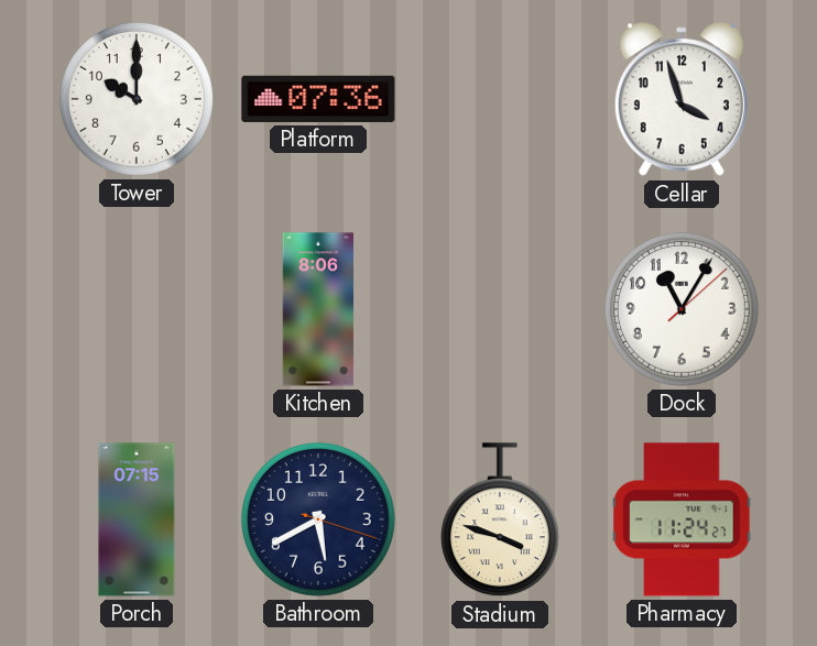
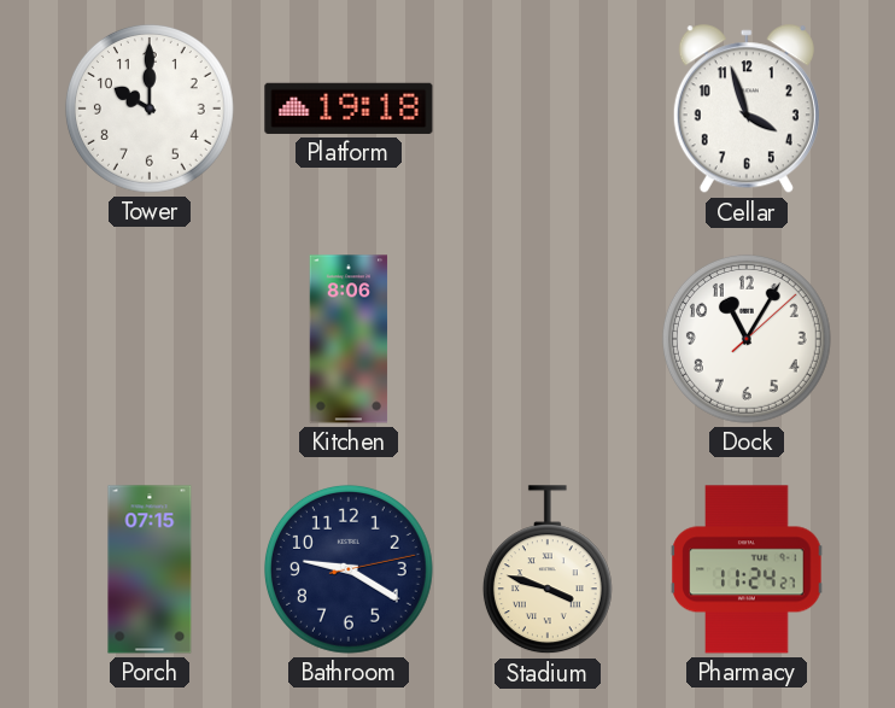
Platform: 07:36 -> 19:18 (349, 109)
Bathroom: 5:40 -> 9:20 (349, 569)
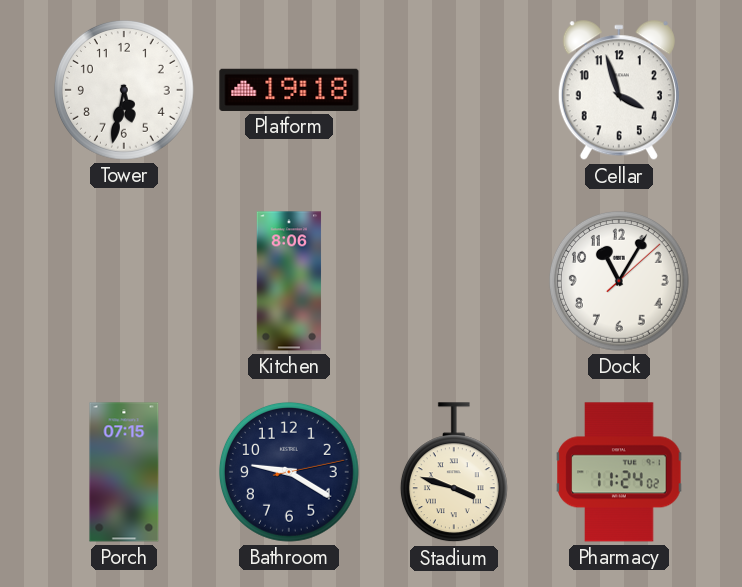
Tower: 10:00 -> 5:32 (124, 90)
Pharmacy: 11:24:27 -> 11:24:02 (619, 472)
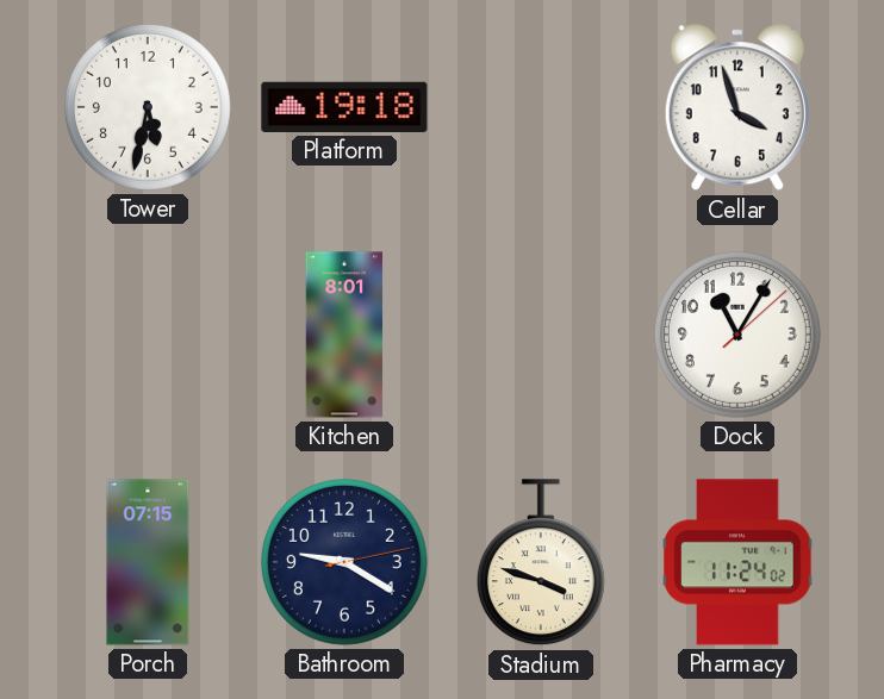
Kitchen: 8:06 -> 8:01 (344, 335)
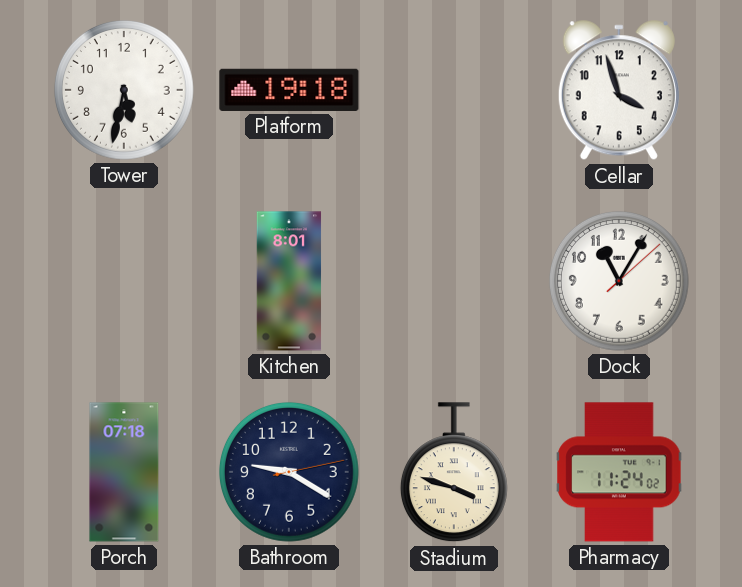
Porch: 07:15 -> 07:18 (124, 472)
